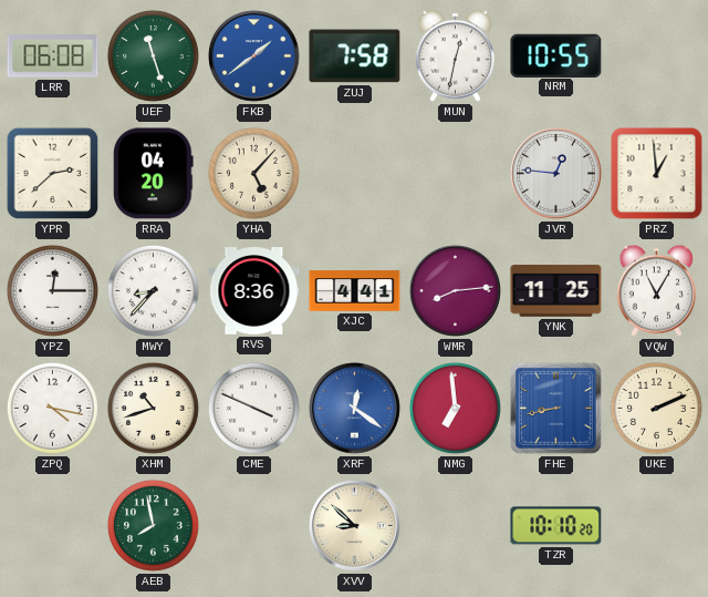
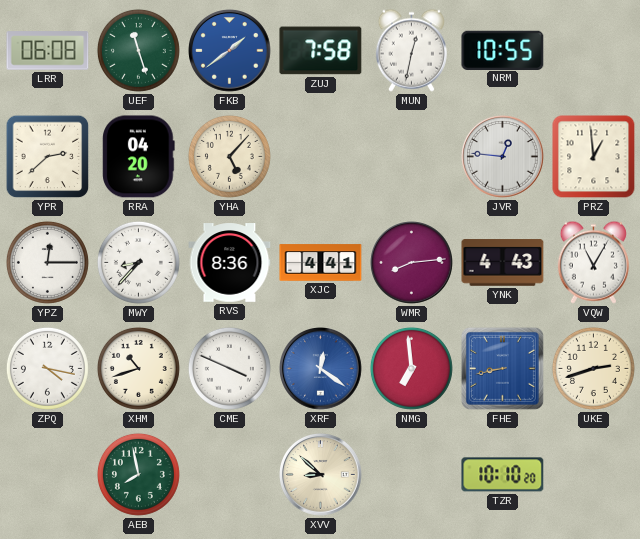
YNK: 11:25 -> 4:43 (503, 263)
UKE: 2:11 -> 2:42 (593, 368)
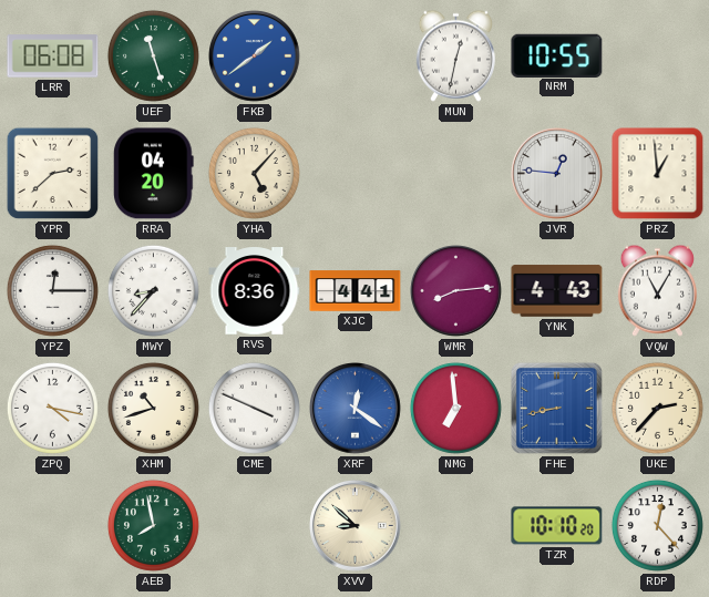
ZUJ: 7:58 -> none (321, 51)
UKE: 2:42 -> 2:37 (657, 408)
RDP: none -> 12:23 (657, 525)
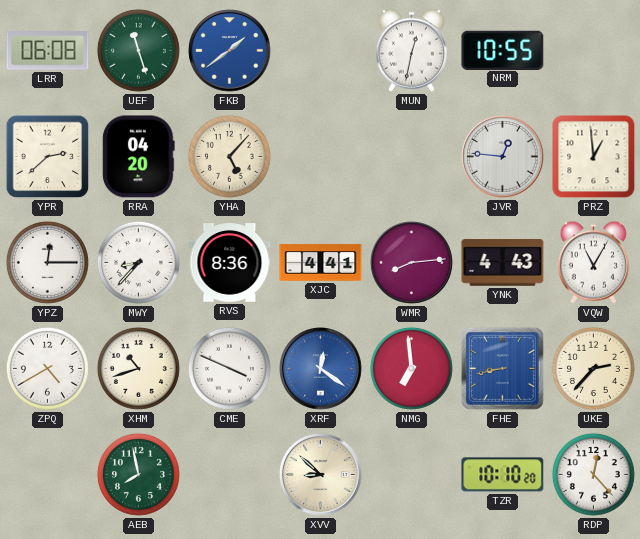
ZPQ: 4:17 -> 4:40 (47, 368)
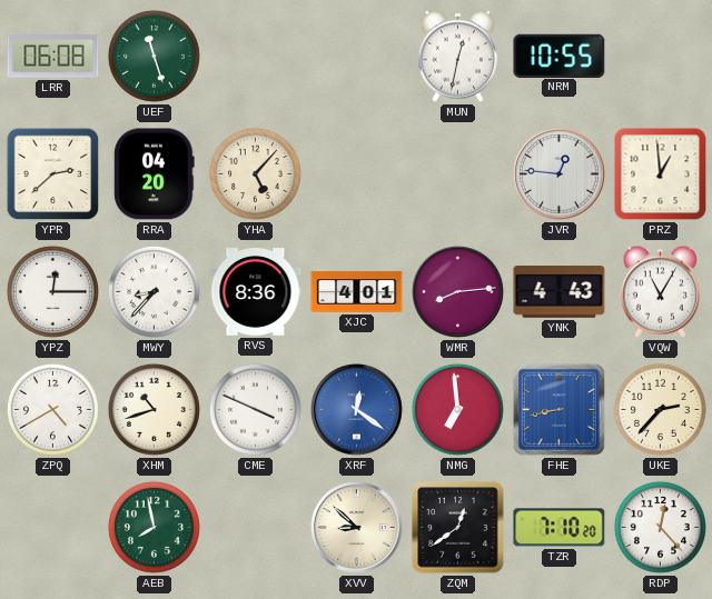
FKB: 1:39 -> none (230, 51)
XJC: 4:41 -> 4:01 (357, 292)
ZQM: none -> 12:39 (458, 528)
TZR: 10:10 -> 7:10 (560, 528)
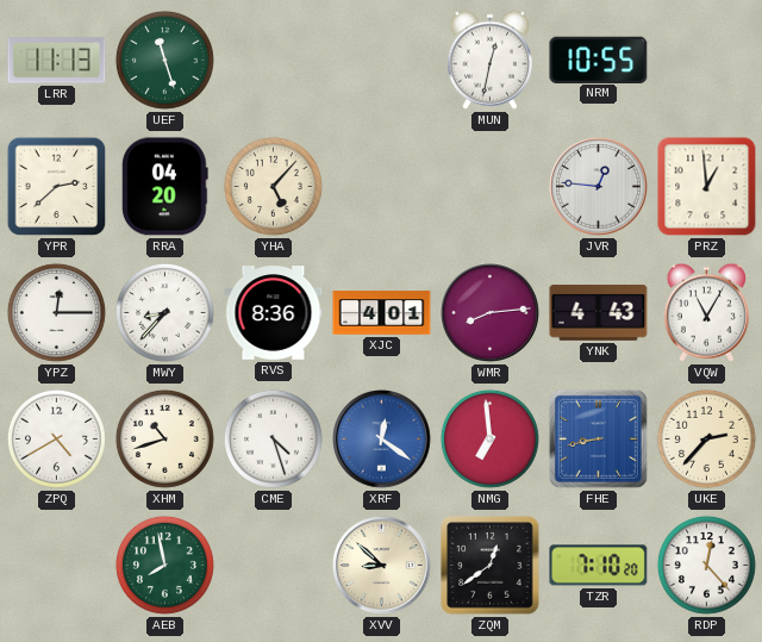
LRR: 06:08 -> 11:13 (57, 61)
CME: 3:49 -> 4:27 (273, 438)
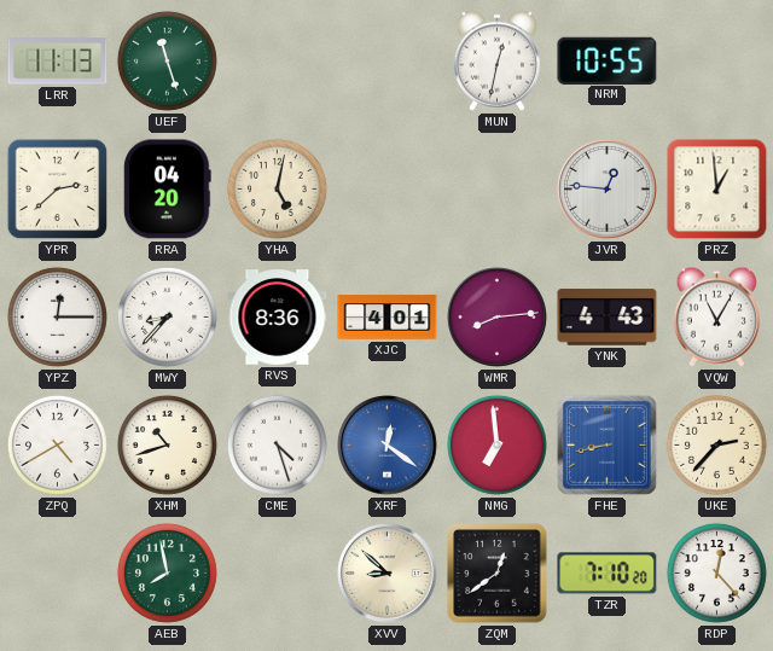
YHA: 5:07 -> 5:02 (277, 188)
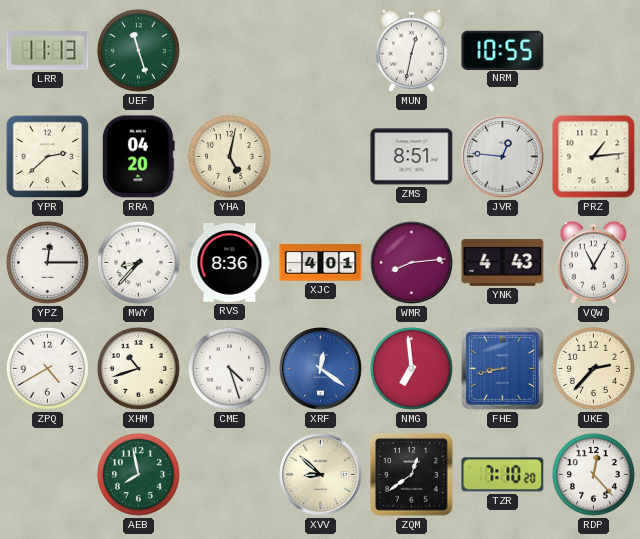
ZMS: none -> 8:51 (412, 157)
PRZ: 12:59 -> 1:14 (594, 157)
